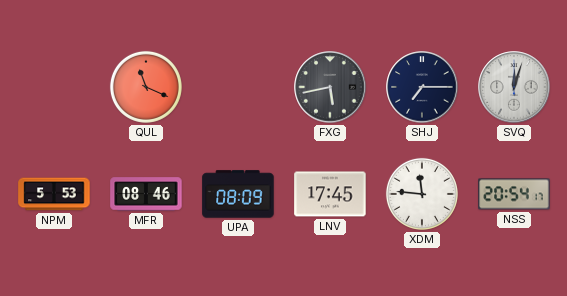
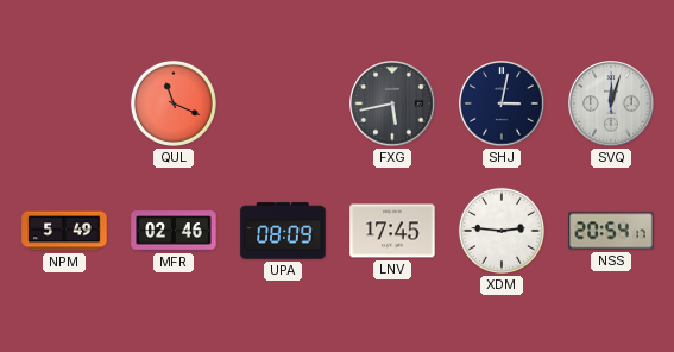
SHJ: 7:15 -> 3:02 (502, 103)
NPM: 5:53 -> 5:49 (64, 231)
MFR: 08:46 -> 02:46 (174, 231)
XDM: 11:46 -> 2:46 (502, 231)
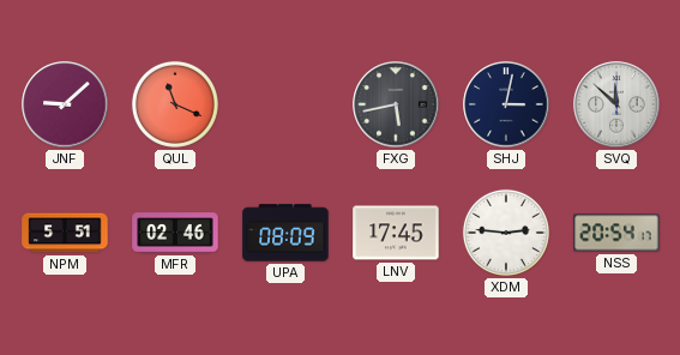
JNF: none -> 9:08 (65, 104)
SVQ: 12:03 -> 11:52 (616, 104)
NPM: 5:49 -> 5:51 (65, 233)
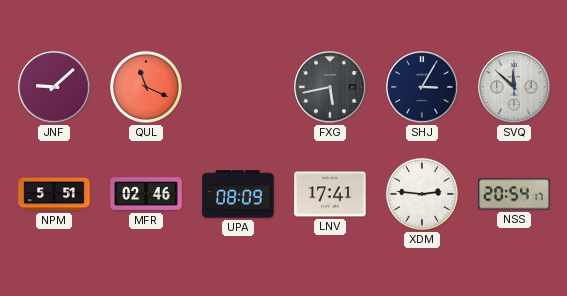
SHJ: 3:02 -> 3:05 (422, 87)
LNV: 17:45 -> 17:41 (330, 194)
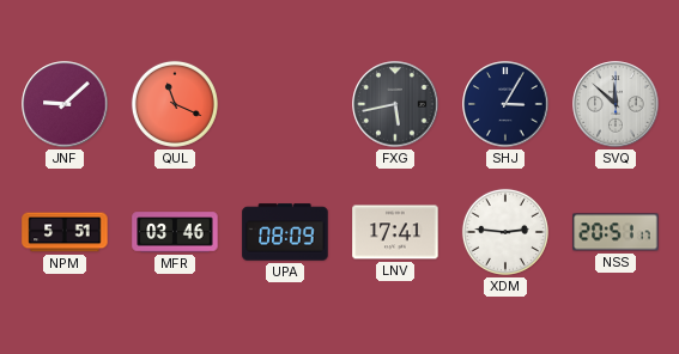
MFR: 02:46 -> 03:46 (175, 232)
NSS: 20:54 -> 20:51 (616, 232)
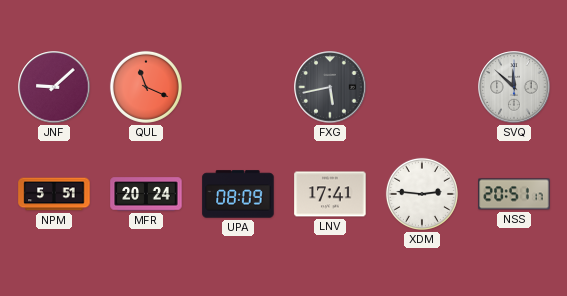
SHJ: 3:05 -> none (505, 104)
MFR: 03:46 -> 20:24 (146, 194)
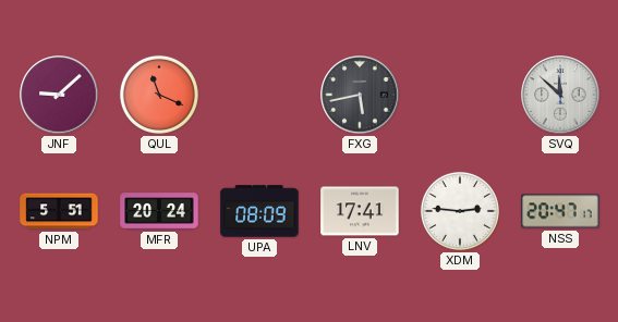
NSS: 20:51 -> 20:47 (560, 211)
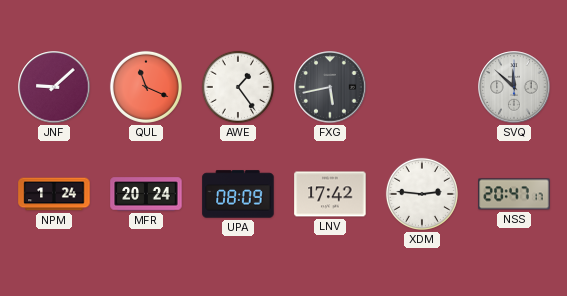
AWE: none -> 1:24 (238, 87)
NPM: 5:51 -> 1:24 (54, 194)
LNV: 17:41 -> 17:42 (330, 194)
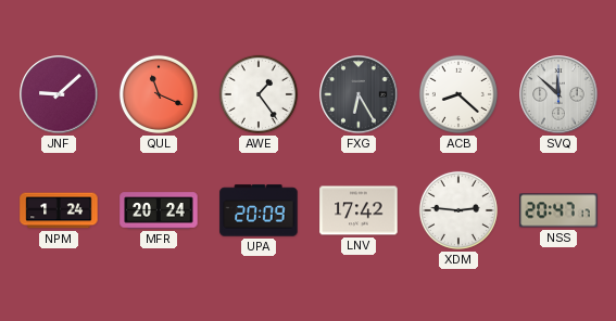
FXG: 5:43 -> 6:25 (359, 94)
ACB: none -> 8:22 (458, 94)
UPA: 08:09 -> 20:09 (259, 210)
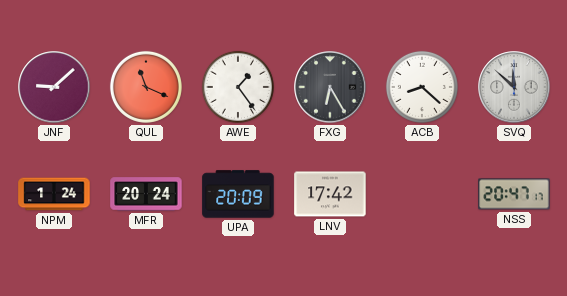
XDM: 2:46 -> none (458, 210)
